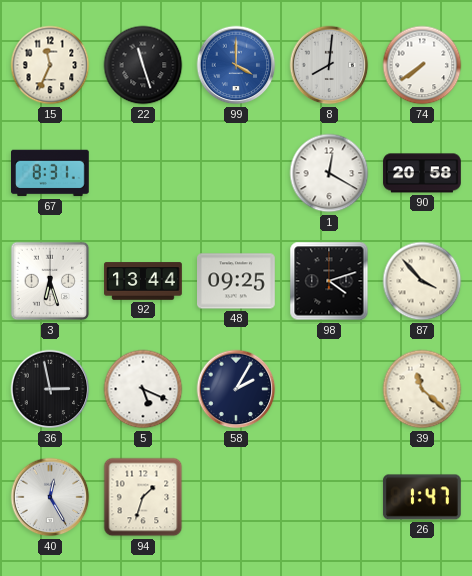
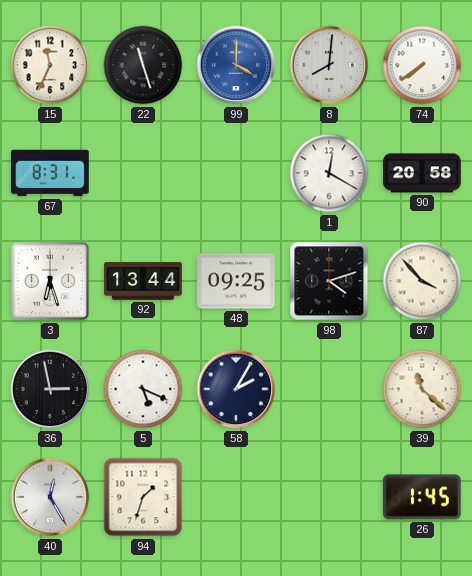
26: 1:47 -> 1:45 (422, 497)
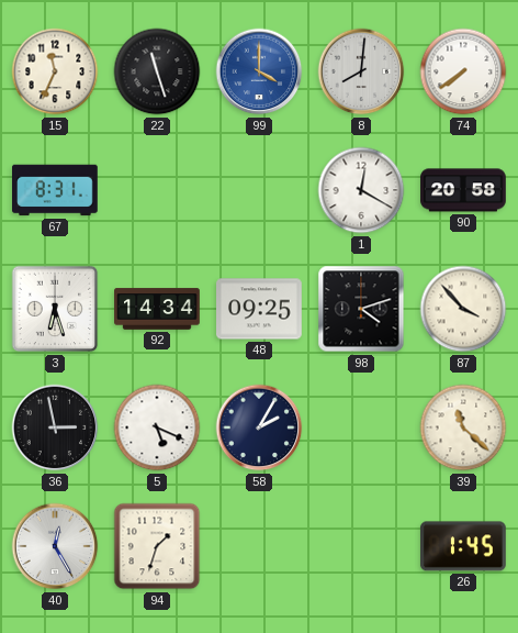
92: 13:44 -> 14:34 (157, 309)
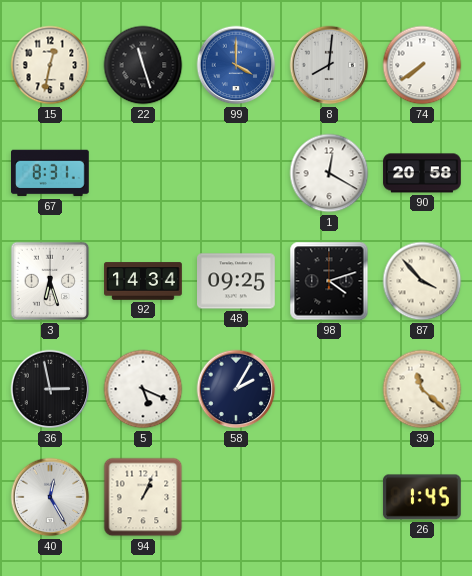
15: 11:34 -> 12:32 (50, 65)
94: 1:33 -> 1:04 (143, 497)
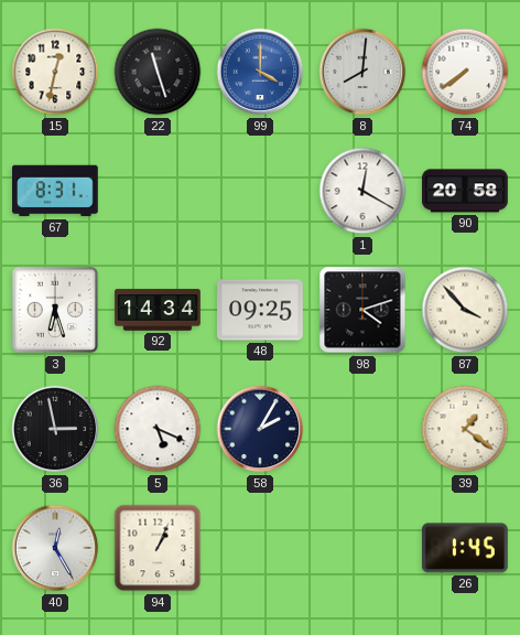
39: 11:22 -> 1:21 (465, 429)
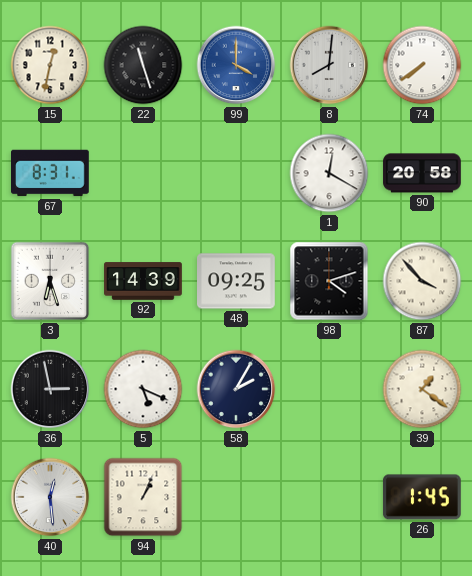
92: 14:34 -> 14:39 (143, 281)
40: 12:25 -> 12:29 (50, 497)
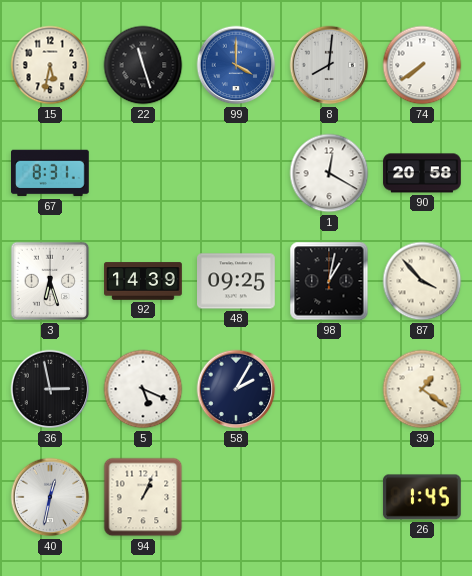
15: 12:32 -> 5:32 (50, 65)
98: 4:12 -> 1:02 (329, 281)
40: 12:29 -> 12:32 (50, 497)
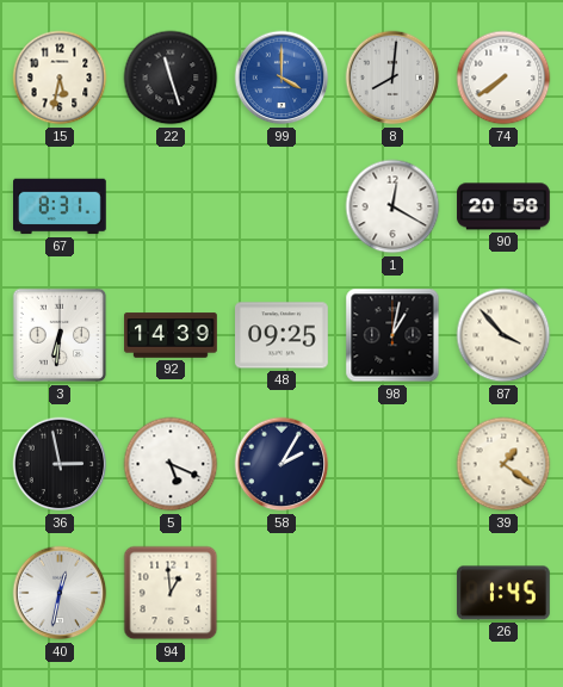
3: 6:27 -> 6:31 (60, 335)
94: 1:04 -> 12:59 (171, 593)
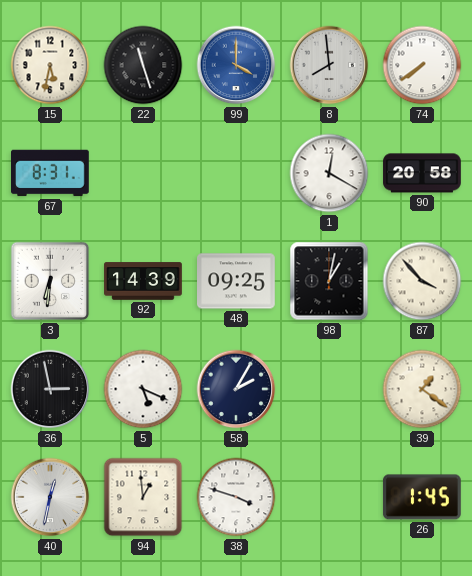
8: 8:01 -> 7:59 (329, 65)
38: none -> 3:48 (236, 497)
